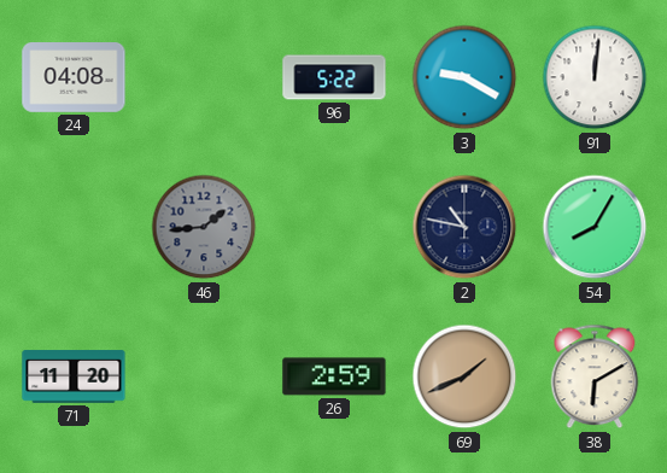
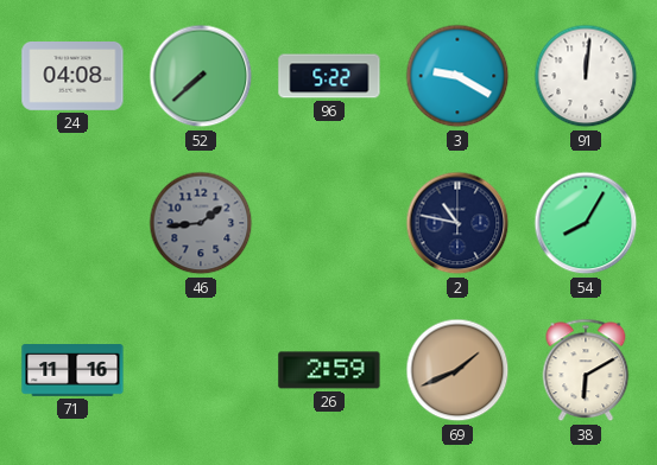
52: none -> 7:38 (201, 76)
71: 11:20 -> 11:16 (72, 370)
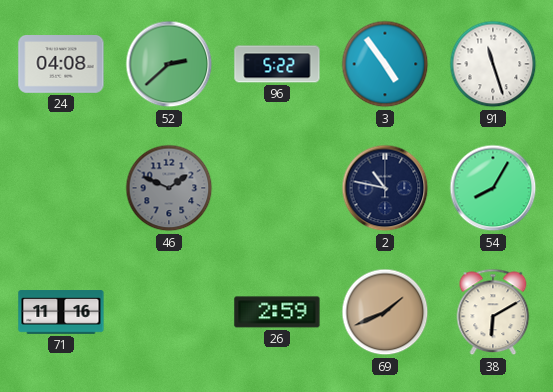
52: 7:38 -> 2:38 (169, 64)
3: 9:20 -> 4:54 (385, 64)
91: 12:01 -> 11:27 (493, 64)
46: 1:44 -> 1:49 (169, 188)
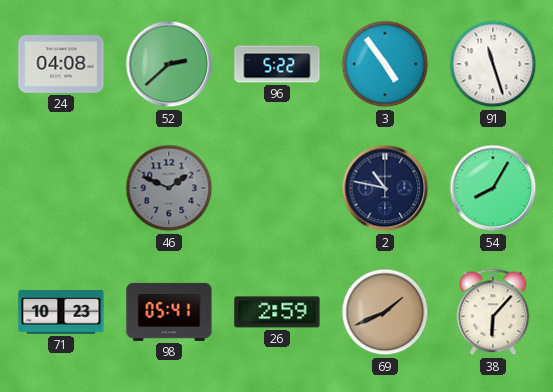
71: 11:16 -> 10:23 (61, 312)
98: none -> 05:41 (169, 312)
38: 6:10 -> 6:07 (493, 312)
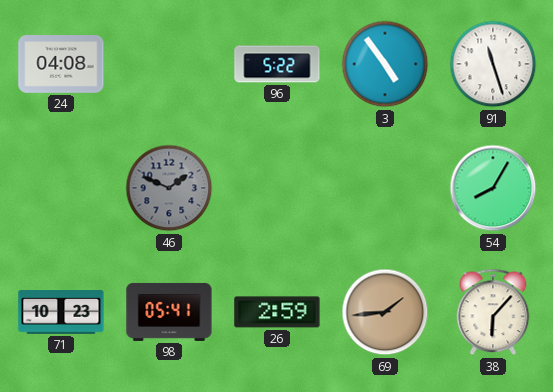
52: 2:38 -> none (169, 64)
2: 10:47 -> none (385, 188)
69: 1:41 -> 1:44 (385, 312)
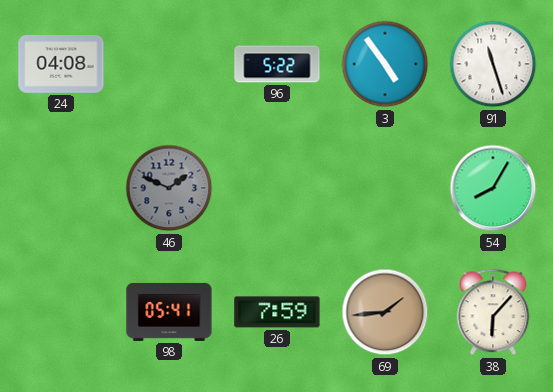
71: 10:23 -> none (61, 312)
26: 2:59 -> 7:59 (277, 312)
